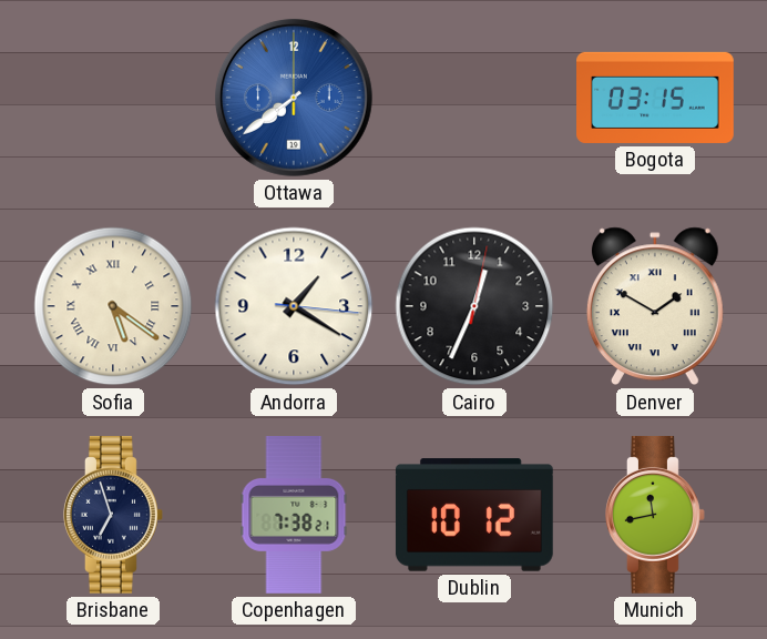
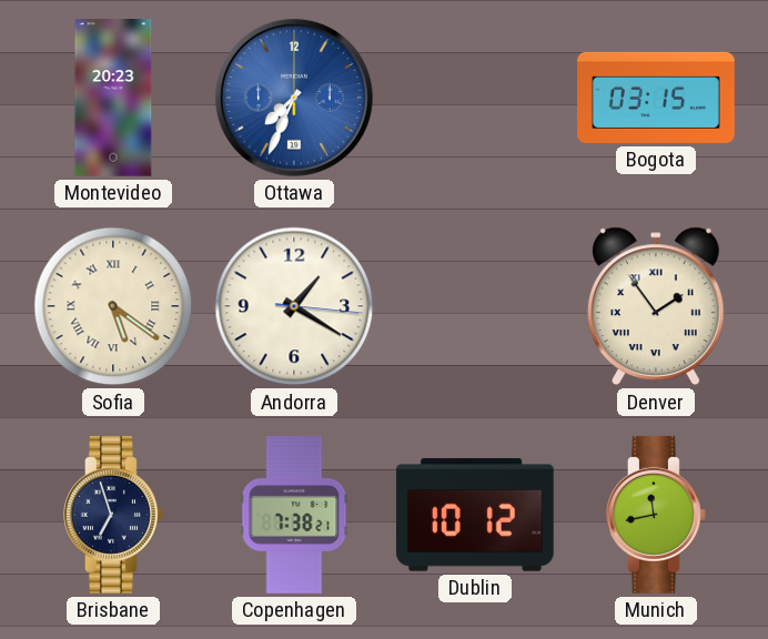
Montevideo: none -> 20:23 (113, 99)
Ottawa: 7:39 -> 7:34 (294, 98)
Cairo: 12:34 -> none (474, 306)
Denver: 1:50 -> 1:54 (656, 306)
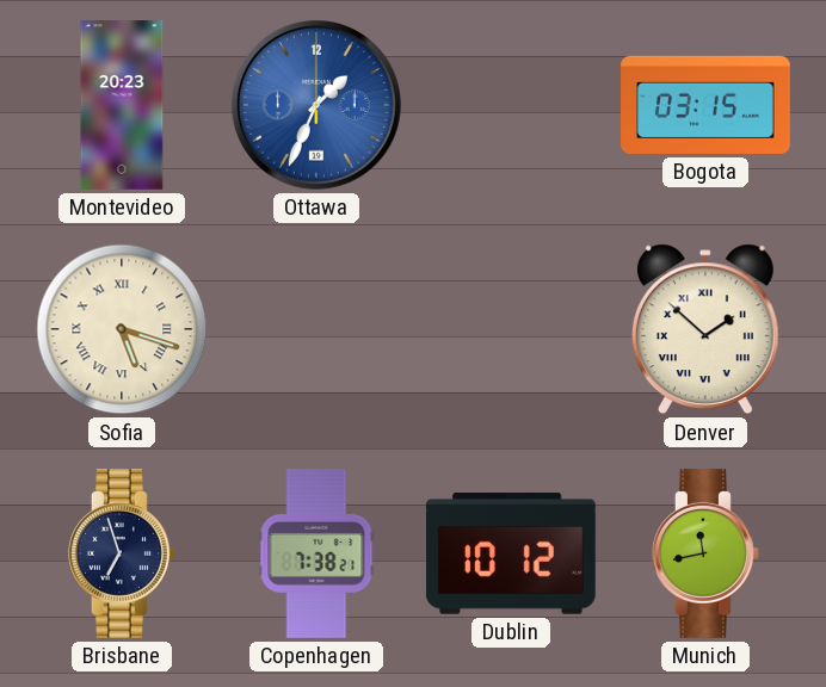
Ottawa: 7:34 -> 1:34 (316, 105)
Sofia: 5:21 -> 5:18 (122, 329)
Andorra: 1:20 -> none (294, 306)
Denver: 1:54 -> 1:52 (705, 329)
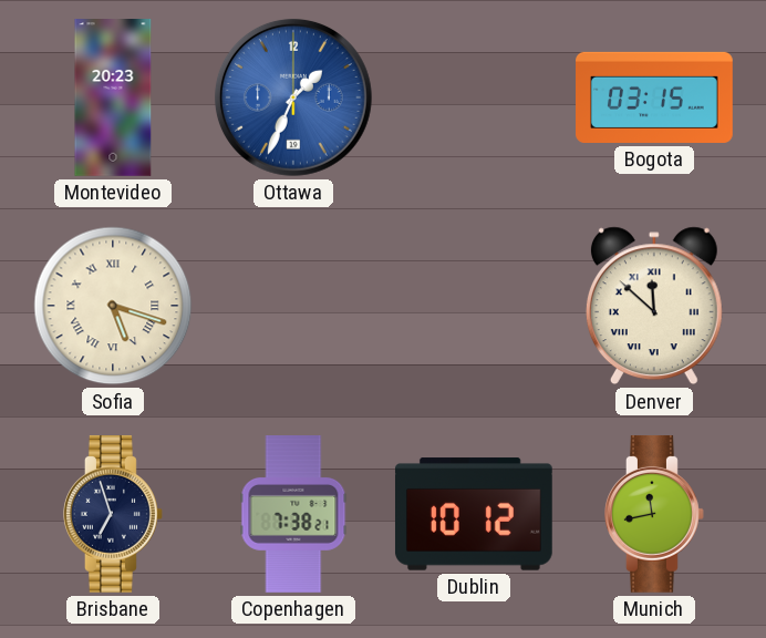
Denver: 1:52 -> 11:52 (654, 306)
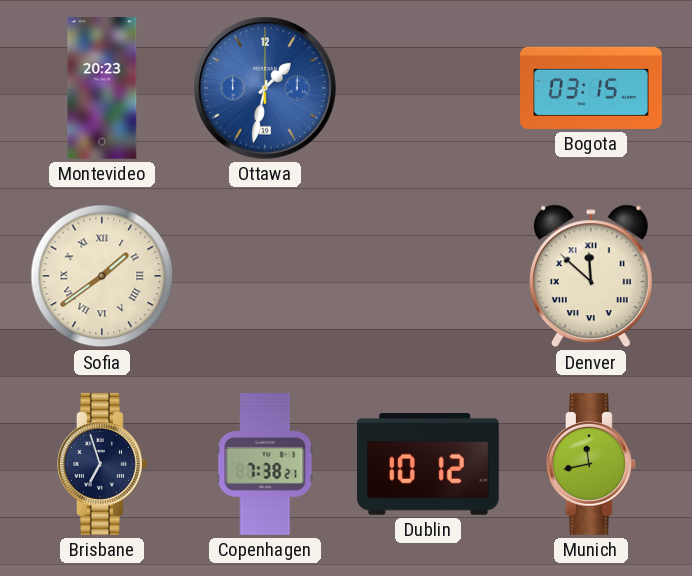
Ottawa: 1:34 -> 1:32 (265, 88)
Sofia: 5:18 -> 1:39 (102, 276)
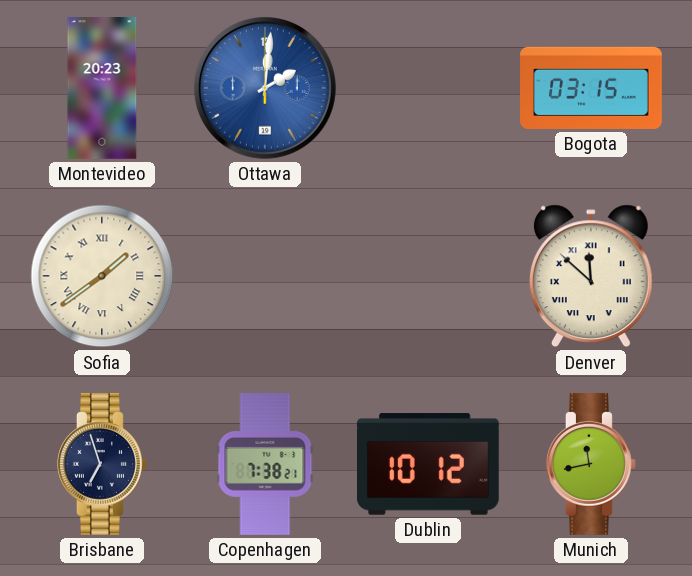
Ottawa: 1:32 -> 2:01 (265, 88)
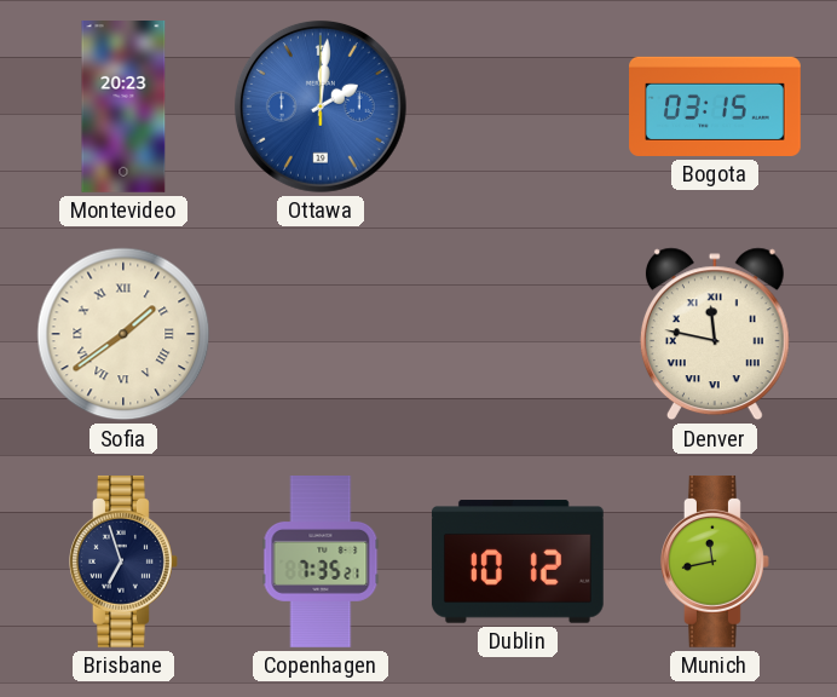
Denver: 11:52 -> 11:47 (715, 334)
Copenhagen: 7:38 -> 7:35 (321, 563)
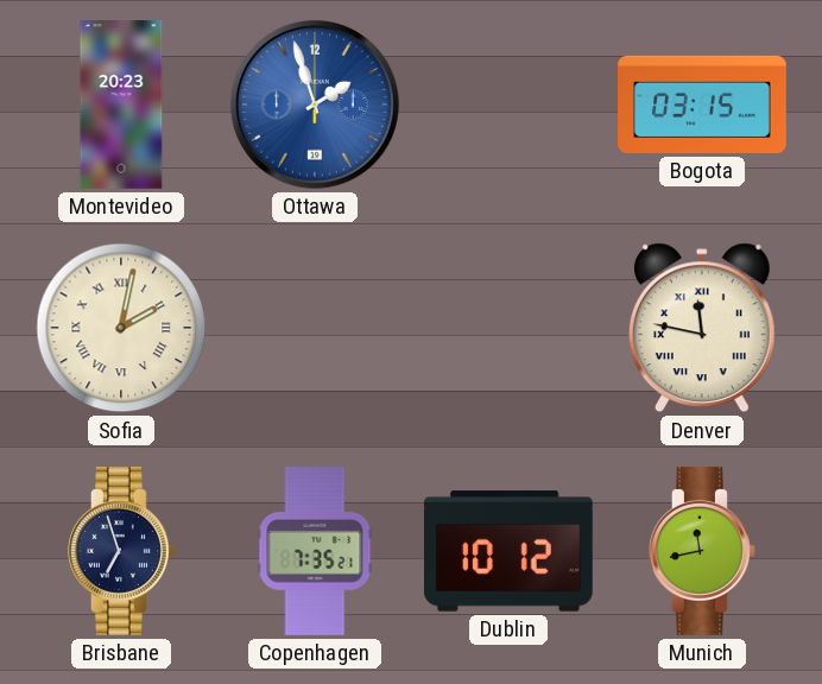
Ottawa: 2:01 -> 1:57 (315, 104)
Sofia: 1:39 -> 2:02 (121, 328)
